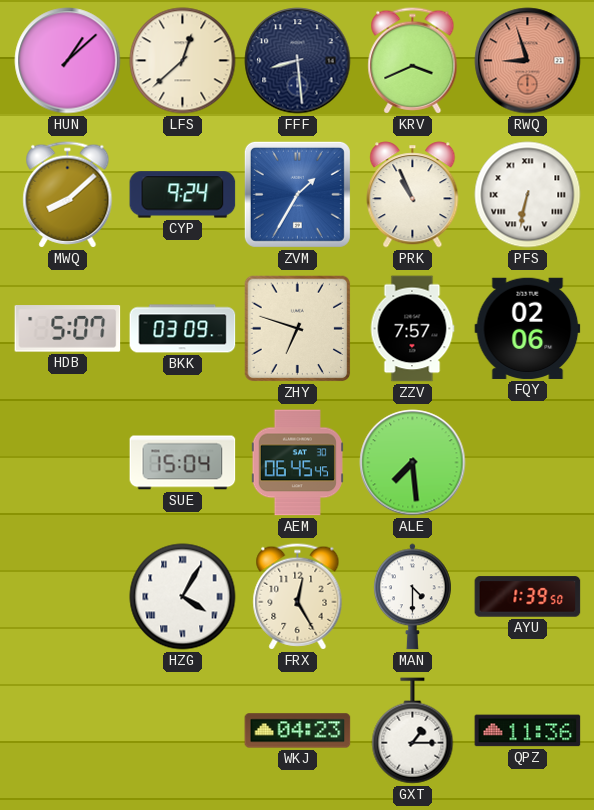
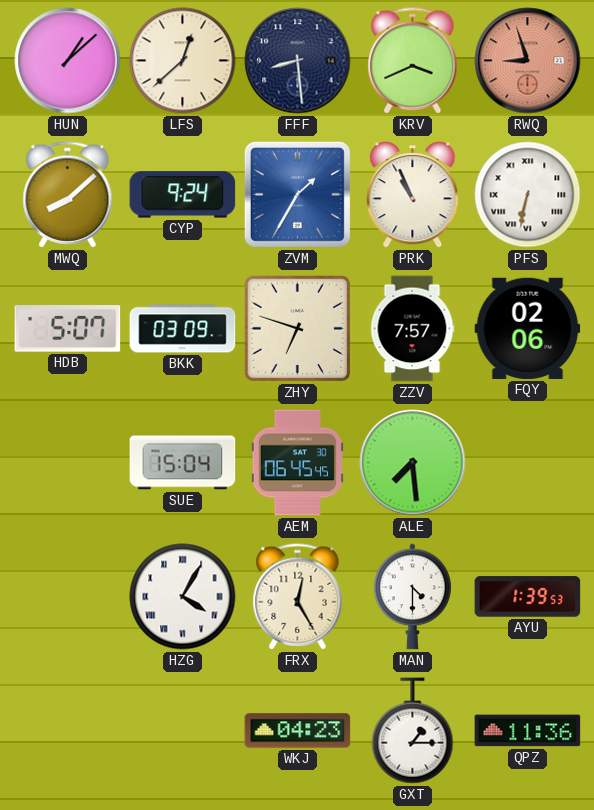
AYU: 1:39:50 -> 1:39:53 (528, 597)
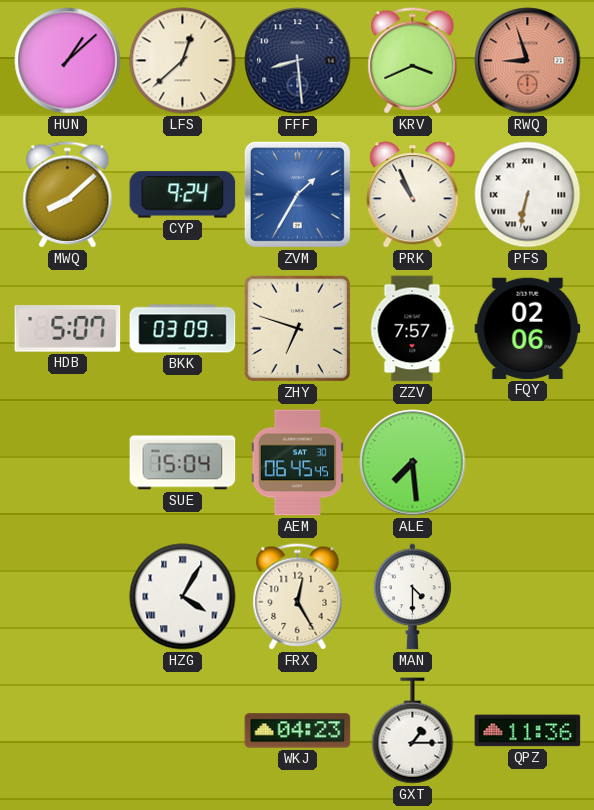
AYU: 1:39 -> none (528, 597)
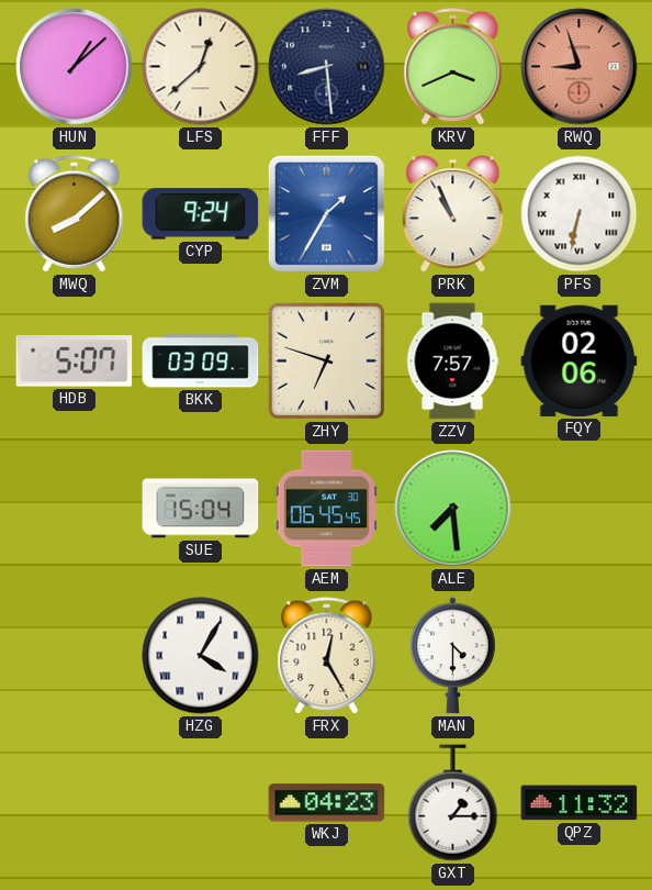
QPZ: 11:36 -> 11:32 (580, 803)
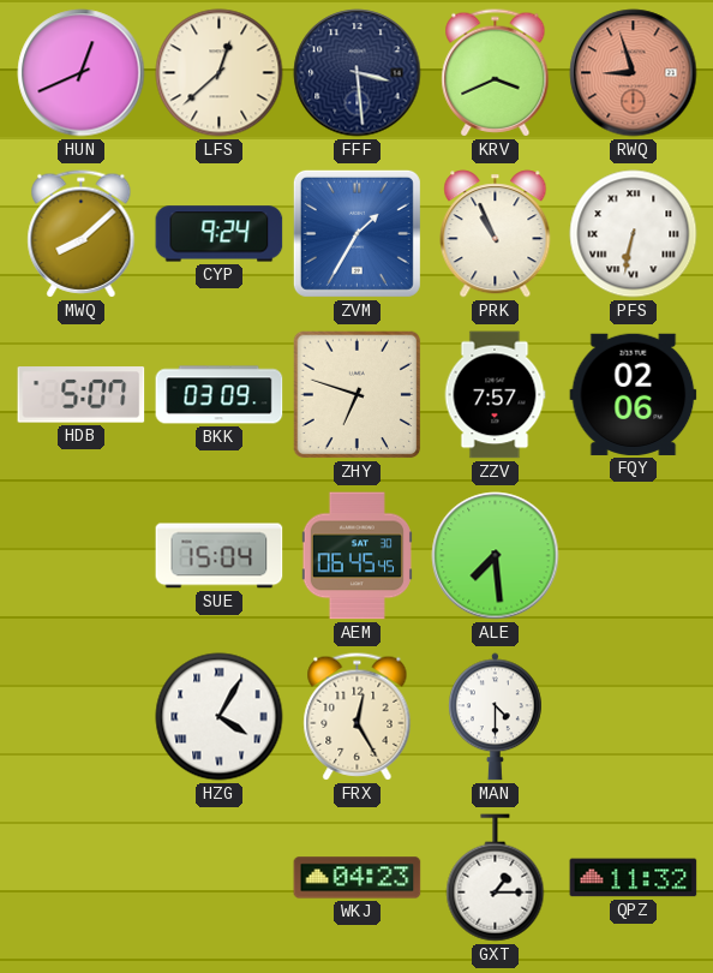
HUN: 1:08 -> 12:41 (82, 73)
FFF: 8:29 -> 3:29 (358, 73)
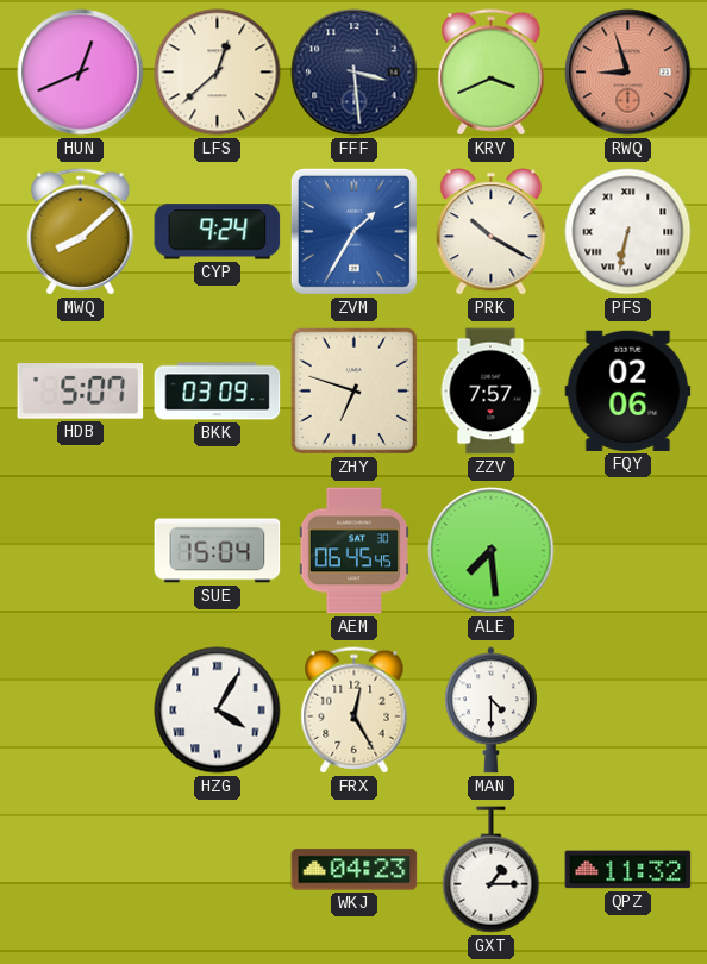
PRK: 10:56 -> 10:20 (492, 232)
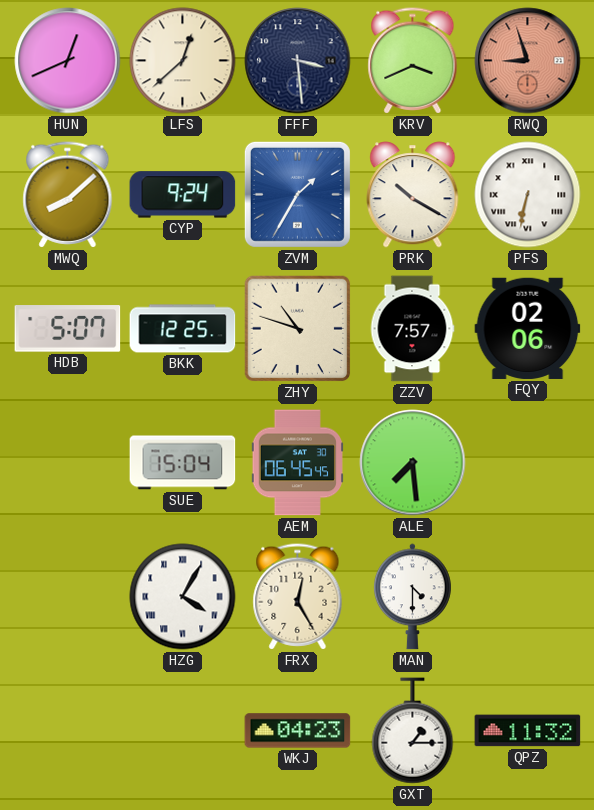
BKK: 03:09 -> 12:25 (183, 329)
ZHY: 6:48 -> 10:48 (298, 329)
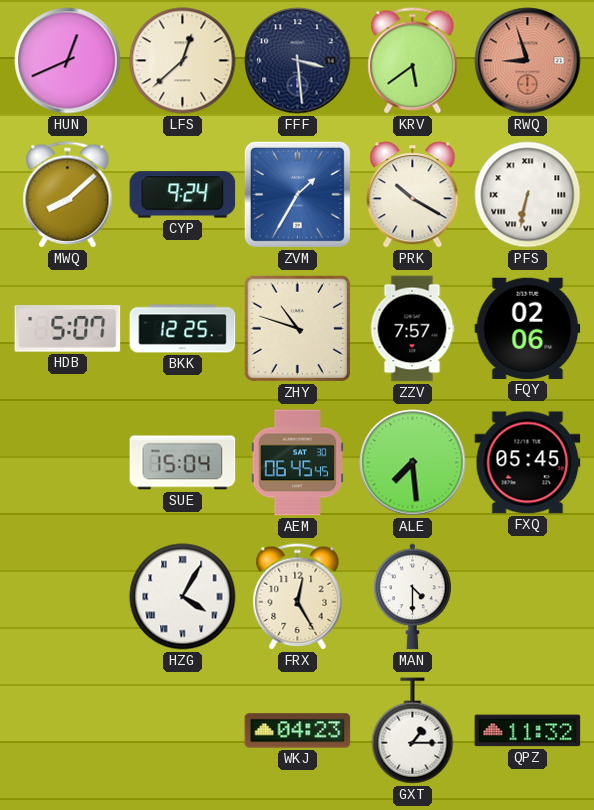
KRV: 3:41 -> 5:39 (413, 61)
FXQ: none -> 05:45 (528, 463)
